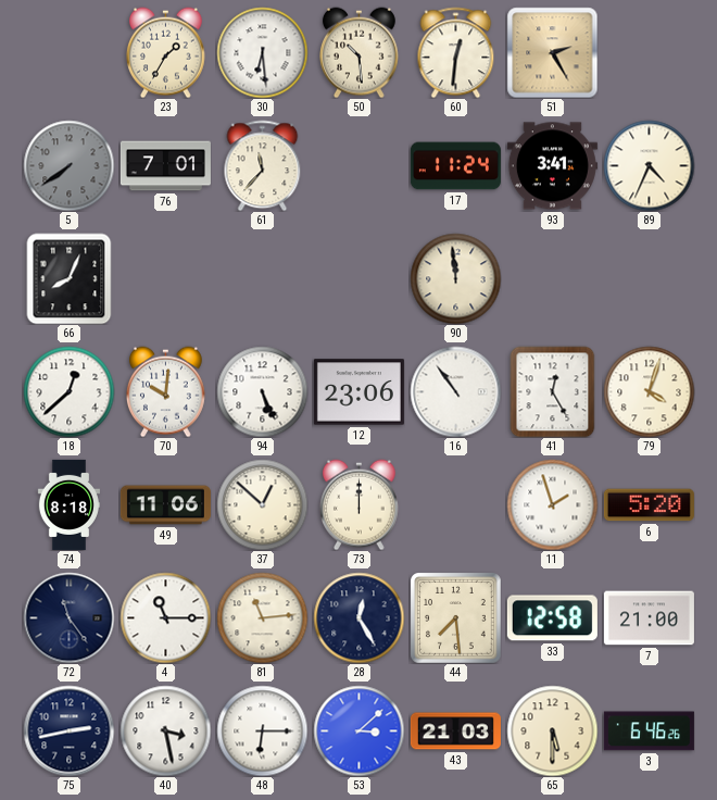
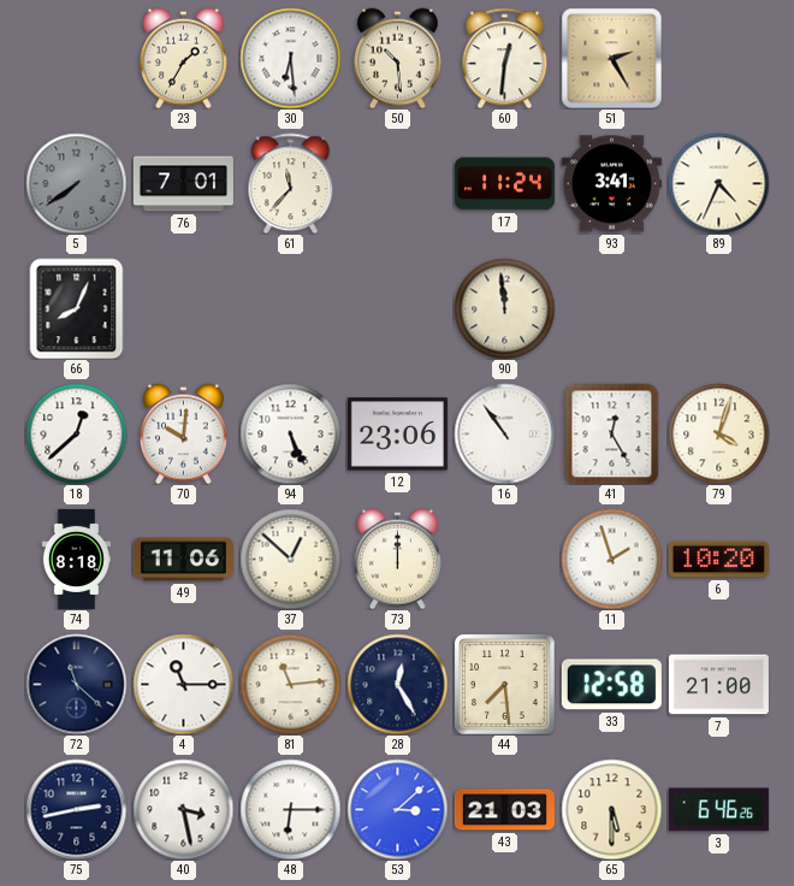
6: 5:20 -> 10:20 (718, 560)
72: 11:24 -> 11:22 (76, 684)
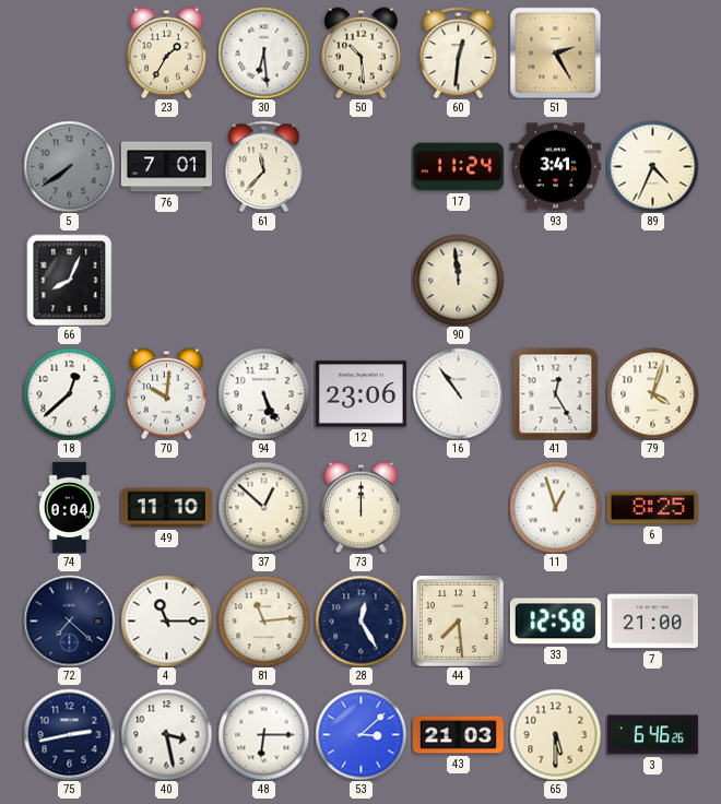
74: 8:18 -> 0:04 (69, 507)
49: 11:06 -> 11:10 (166, 508)
11: 1:57 -> 12:57 (555, 507)
6: 10:20 -> 8:25 (652, 508)
72: 11:22 -> 7:22 (69, 620)
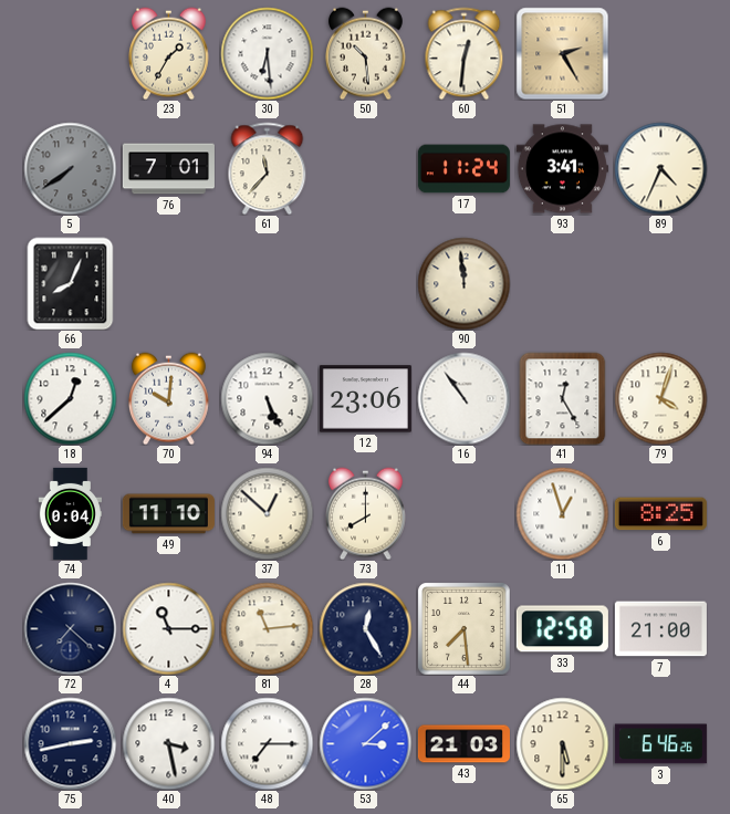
73: 12:00 -> 8:00 (366, 513)
48: 6:15 -> 7:15 (267, 743)
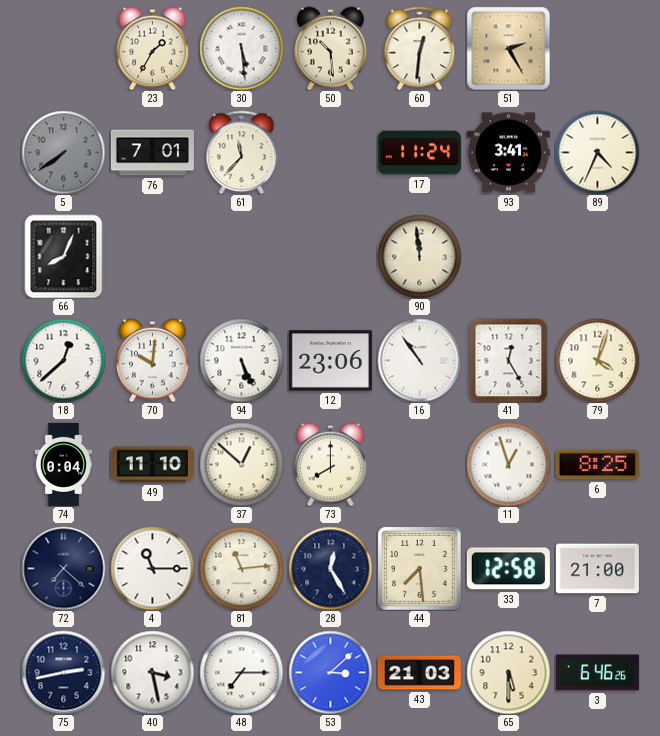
30: 6:29 -> 5:29 (241, 48)
